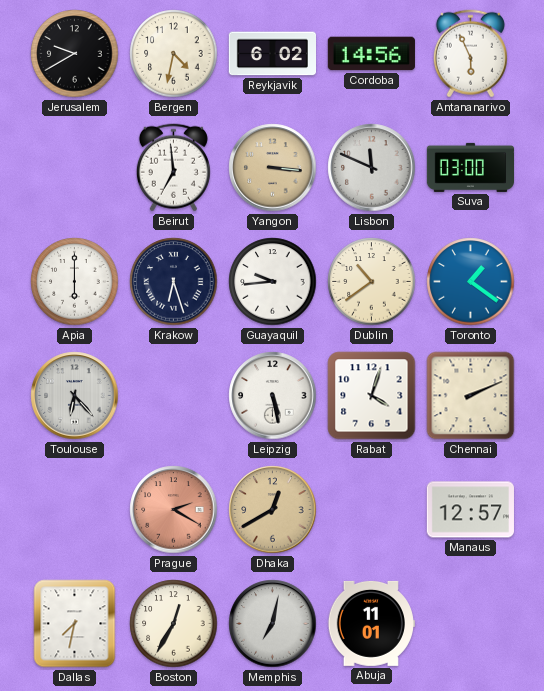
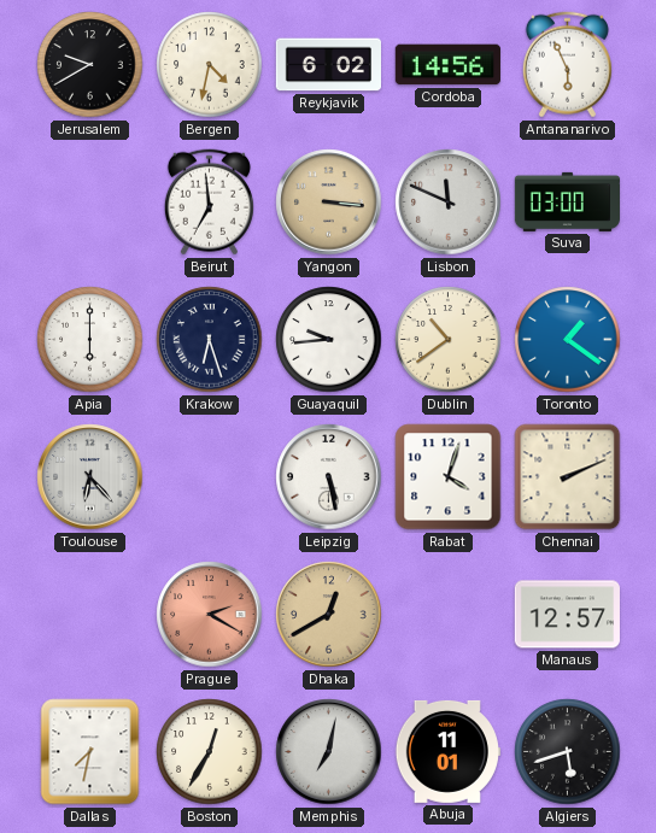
Algiers: none -> 5:42 (568, 752)
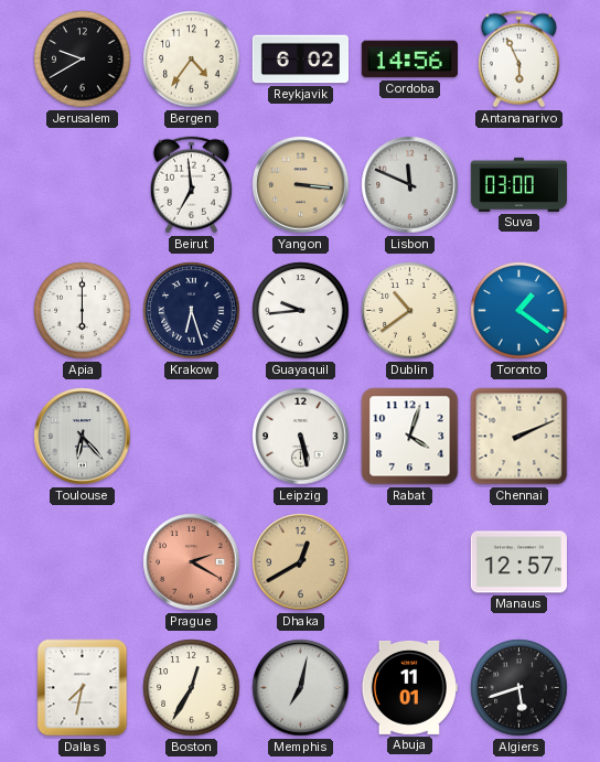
Bergen: 4:32 -> 4:36 (192, 60)
